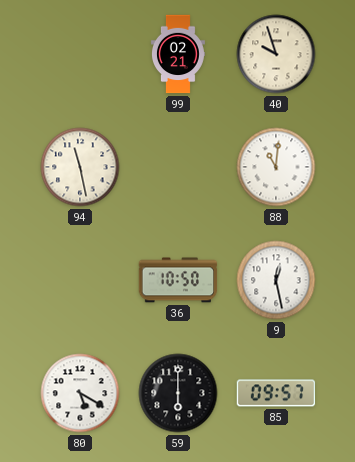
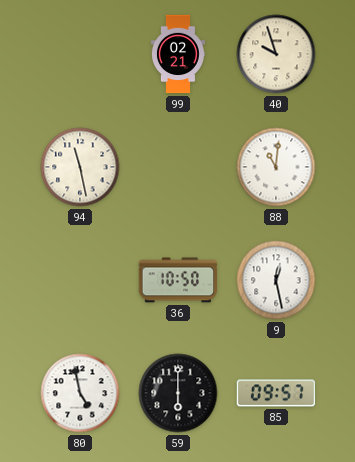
80: 5:20 -> 4:58 (80, 393)
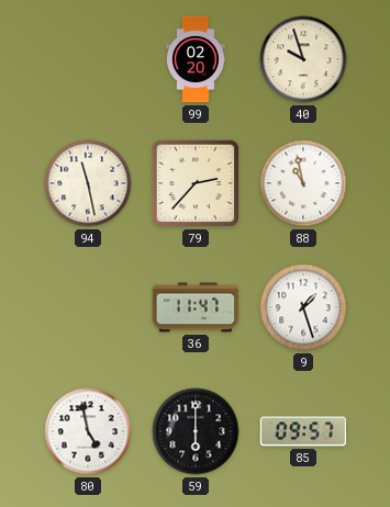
99: 02:21 -> 02:20 (196, 59)
79: none -> 2:37 (196, 183)
88: 11:01 -> 10:58 (303, 183)
36: 10:50 -> 11:47 (196, 307)
9: 12:28 -> 1:27 (303, 307)
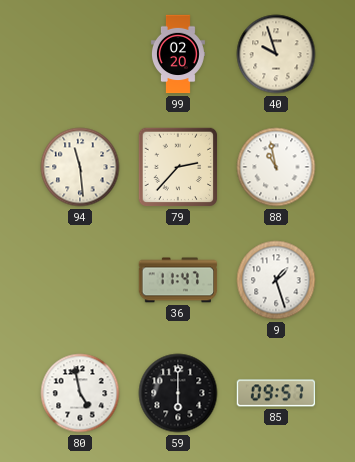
94: 11:28 -> 11:29 (80, 167)
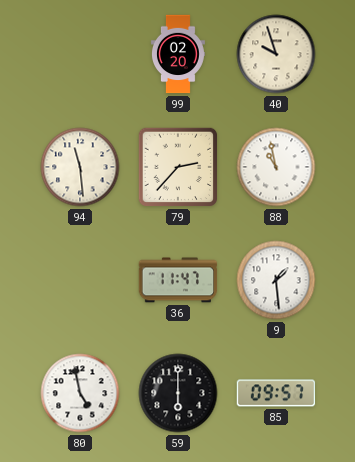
9: 1:27 -> 1:29 (276, 280)
